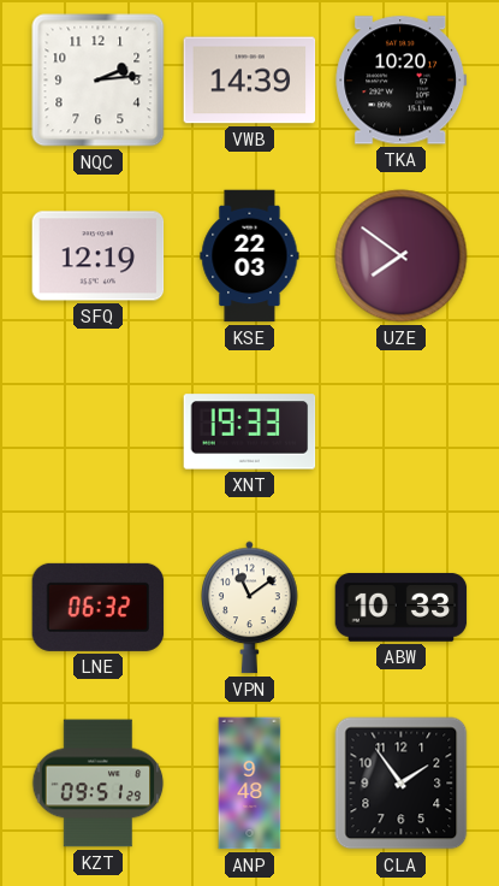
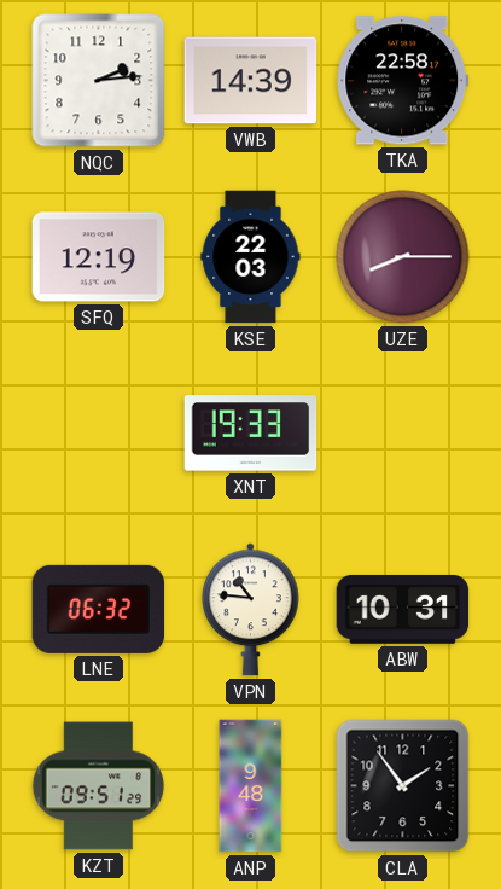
TKA: 10:20 -> 22:58 (403, 81)
UZE: 7:51 -> 8:15 (403, 257)
VPN: 11:09 -> 10:46 (251, 610)
ABW: 10:33 -> 10:31 (403, 610)
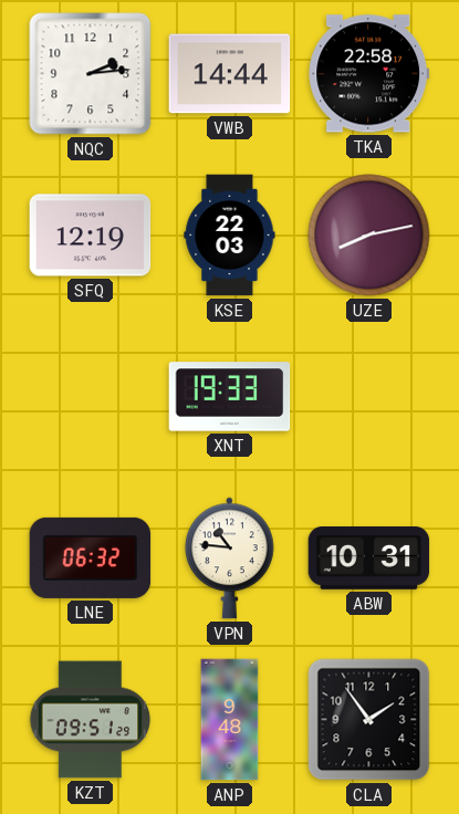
VWB: 14:39 -> 14:44 (230, 74)
UZE: 8:15 -> 8:13 (369, 236)
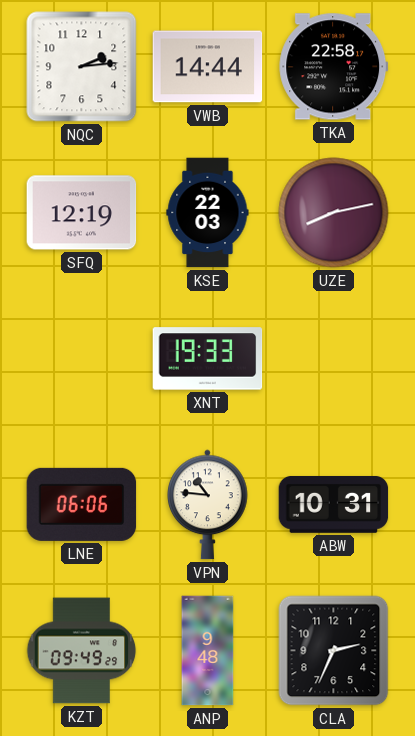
LNE: 06:32 -> 06:06 (82, 504)
KZT: 09:51 -> 09:49 (82, 651)
CLA: 1:54 -> 2:34 (334, 651)
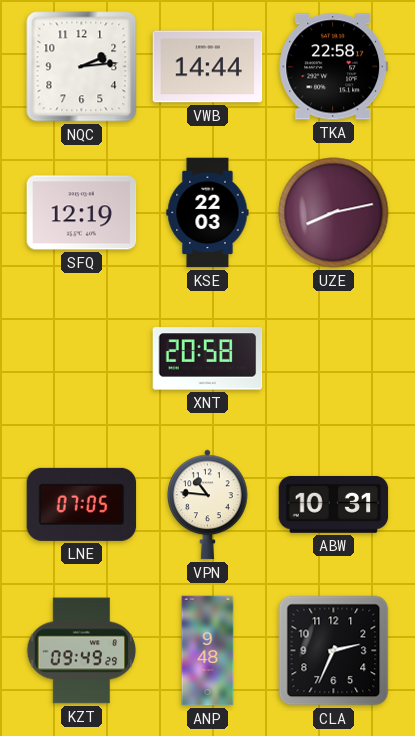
XNT: 19:33 -> 20:58 (208, 359)
LNE: 06:06 -> 07:05 (82, 504)
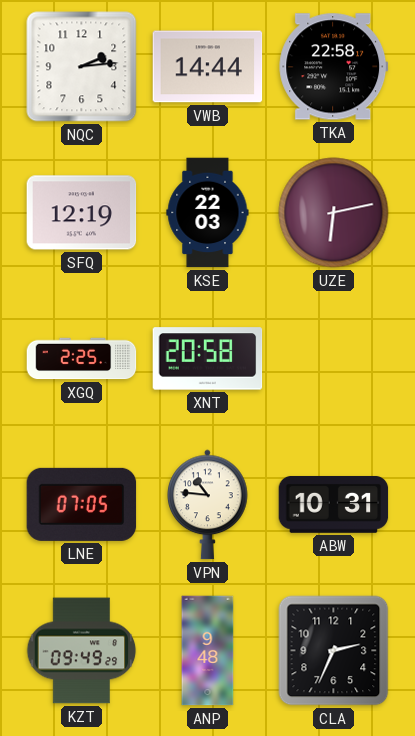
UZE: 8:13 -> 6:13 (334, 213)
XGQ: none -> 2:25 (82, 359)
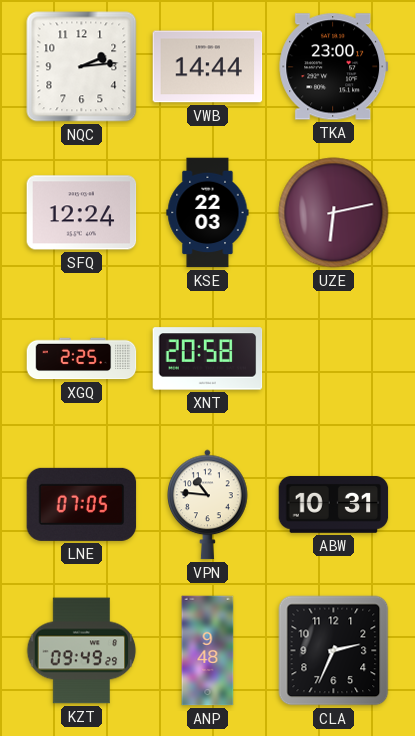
TKA: 22:58 -> 23:00 (334, 67)
SFQ: 12:19 -> 12:24 (82, 213)
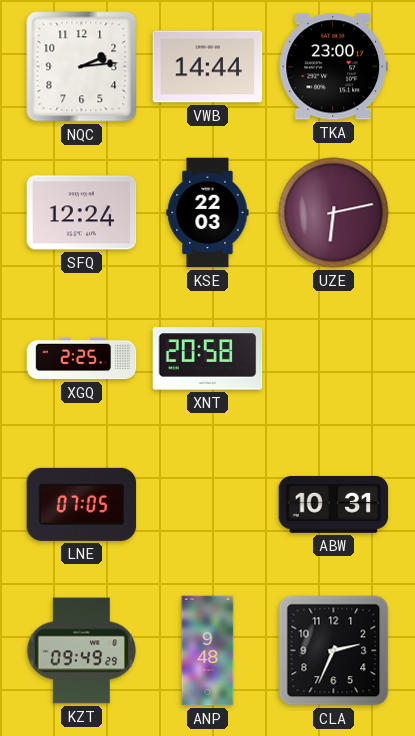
VPN: 10:46 -> none (208, 505)
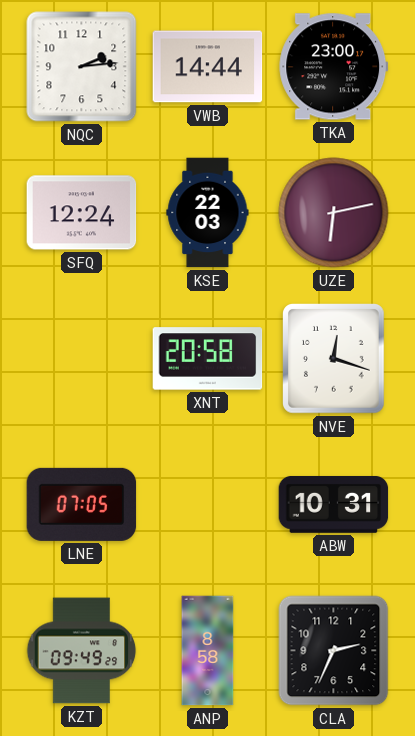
XGQ: 2:25 -> none (82, 359)
NVE: none -> 12:18 (334, 359)
ANP: 9:48 -> 8:58 (208, 651)
